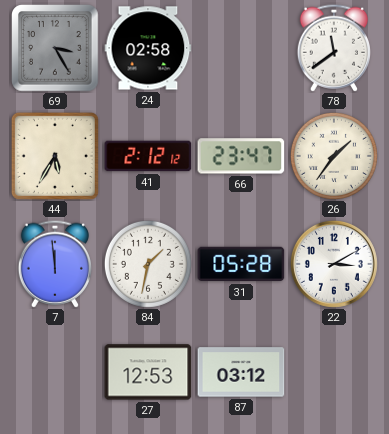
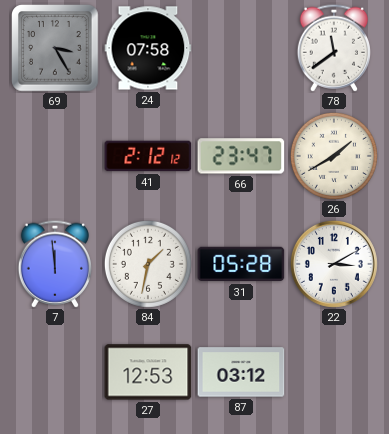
24: 02:58 -> 07:58 (148, 48)
44: 5:35 -> none (55, 156)
26: 1:36 -> 1:40 (334, 156)
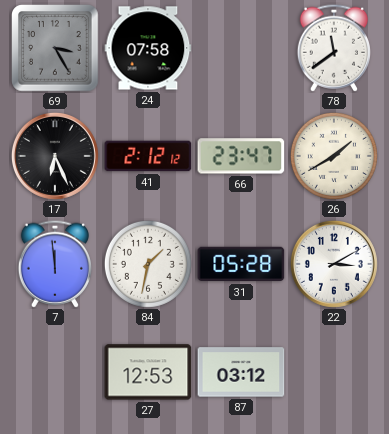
17: none -> 6:26 (55, 156)
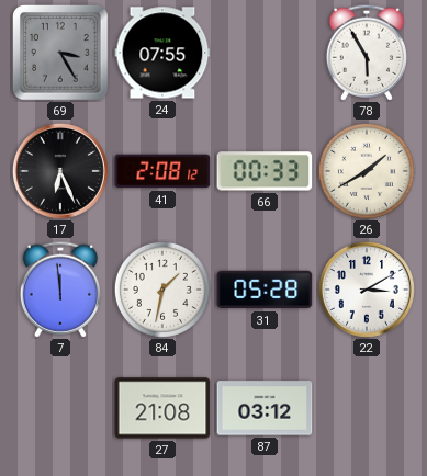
24: 07:58 -> 07:55 (162, 53)
78: 11:39 -> 5:55 (366, 53)
41: 2:12 -> 2:08 (162, 171)
66: 23:47 -> 00:33 (265, 171)
27: 12:53 -> 21:08 (162, 408)
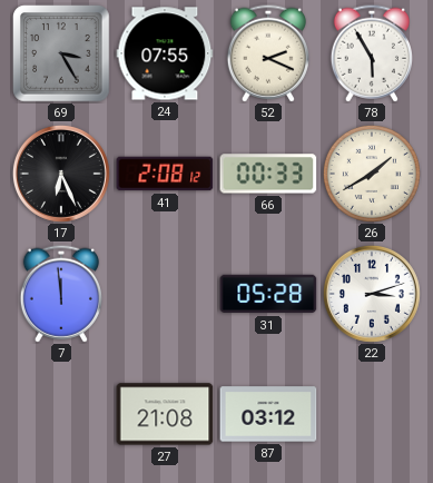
52: none -> 2:19 (267, 53)
84: 1:32 -> none (162, 290)
22: 3:10 -> 3:12 (372, 294)
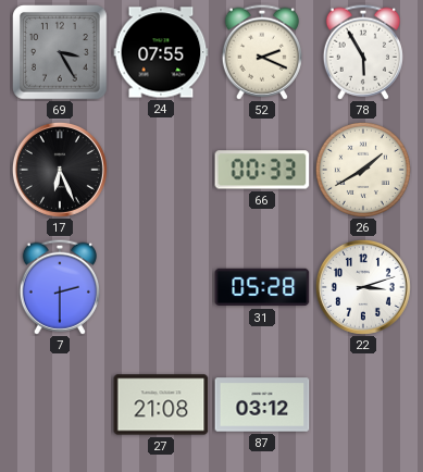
41: 2:08 -> none (165, 174)
7: 11:59 -> 2:30 (59, 287)
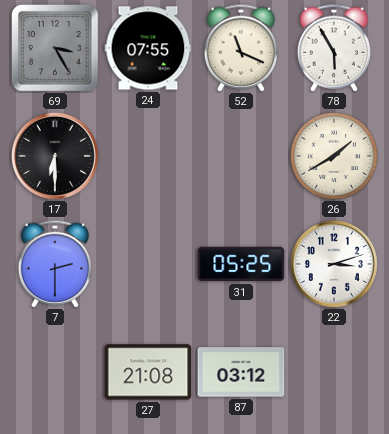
52: 2:19 -> 11:19 (240, 48)
17: 6:26 -> 6:30 (55, 156)
66: 00:33 -> none (262, 170)
31: 05:28 -> 05:25 (241, 264)
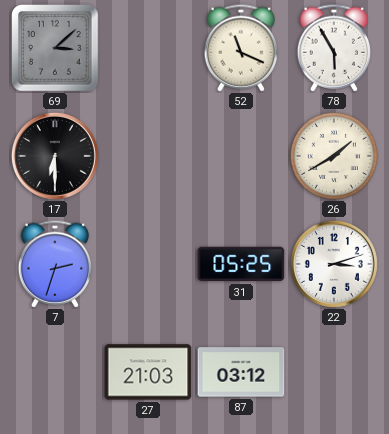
69: 3:25 -> 3:08 (55, 48)
24: 07:55 -> none (148, 48)
7: 2:30 -> 2:33 (54, 264)
27: 21:08 -> 21:03 (148, 372)
